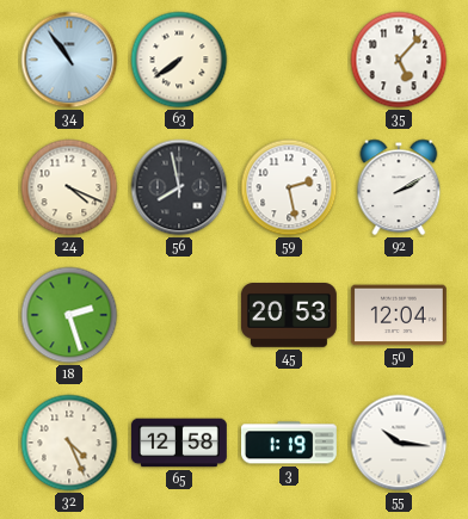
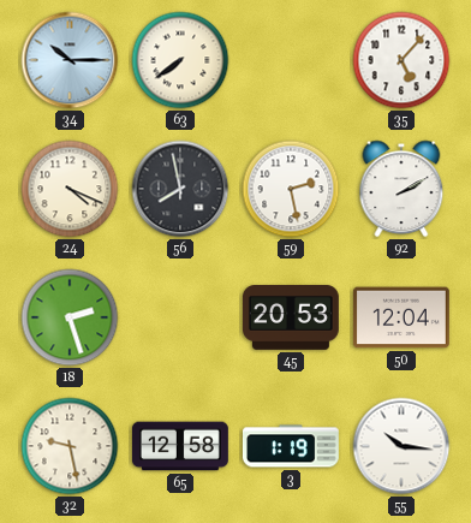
34: 10:54 -> 10:15 (70, 60)
32: 4:26 -> 9:28 (70, 446)
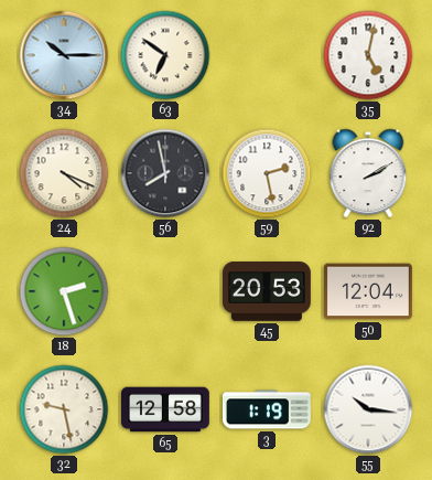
63: 7:39 -> 6:51 (165, 55)
35: 5:07 -> 5:02 (368, 55)
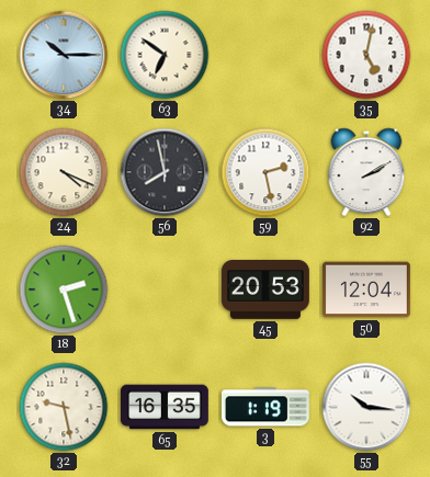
65: 12:58 -> 16:35 (165, 407)
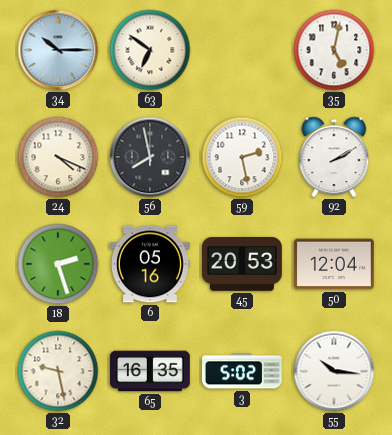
6: none -> 05:16 (150, 264)
3: 1:19 -> 5:02 (242, 371)
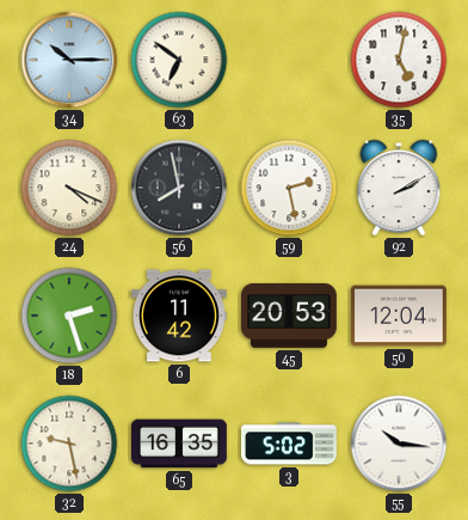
6: 05:16 -> 11:42 (179, 316)
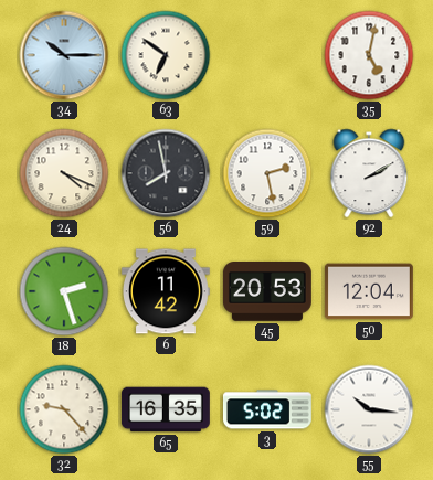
32: 9:28 -> 9:23 (64, 409)
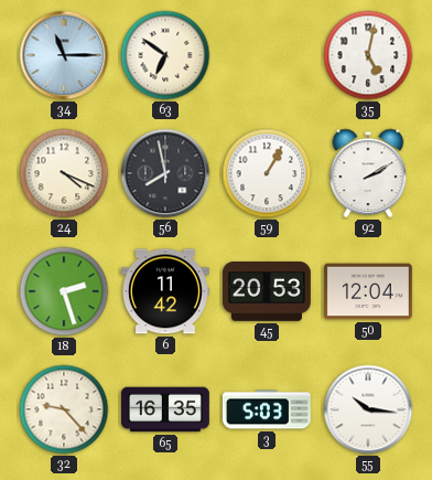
34: 10:15 -> 11:15 (64, 55)
59: 2:28 -> 1:05 (267, 173)
3: 5:02 -> 5:03 (267, 409)
